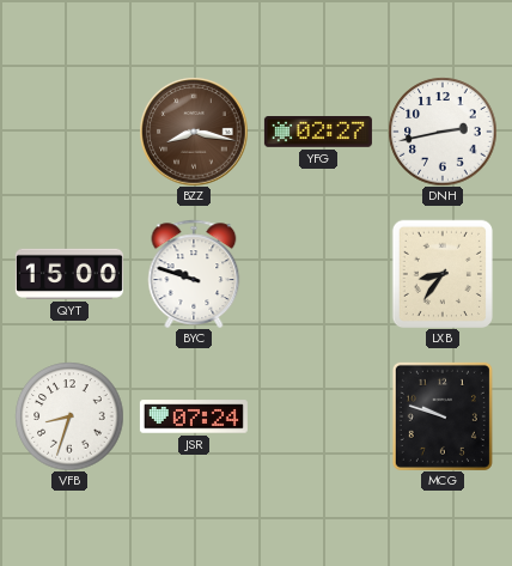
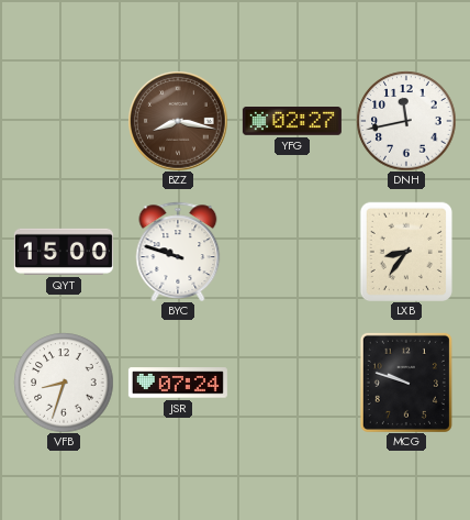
DNH: 2:43 -> 11:43 (406, 121)
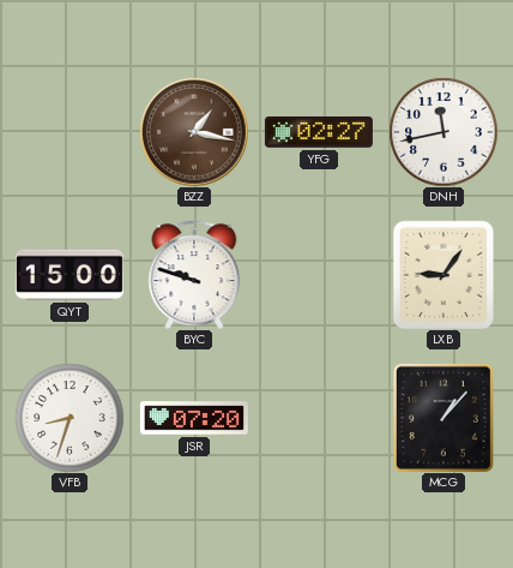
BZZ: 8:17 -> 1:17 (194, 132)
LXB: 8:36 -> 9:06 (443, 274)
JSR: 07:24 -> 07:20 (194, 418)
MCG: 9:48 -> 1:07 (443, 418)
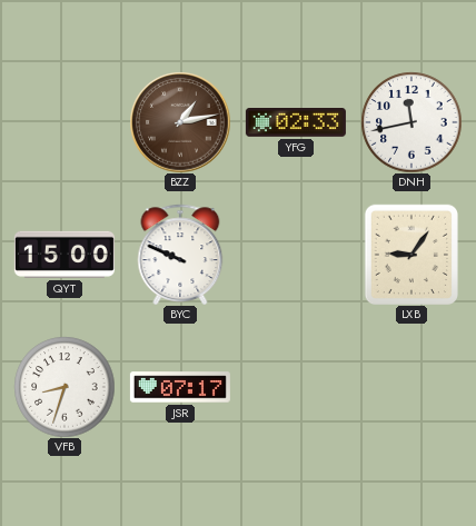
BZZ: 1:17 -> 1:13 (180, 122)
YFG: 02:27 -> 02:33 (296, 123)
BYC: 9:48 -> 9:49 (180, 254)
JSR: 07:20 -> 07:17 (180, 387)
MCG: 1:07 -> none (443, 418)
